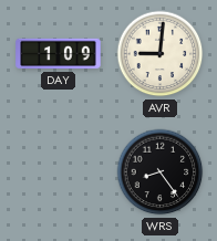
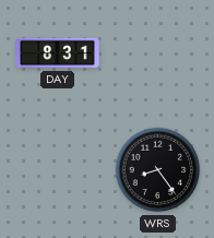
DAY: 1:09 -> 8:31 (58, 53)
AVR: 9:01 -> none (161, 54)
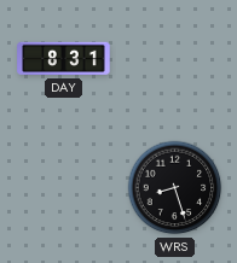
WRS: 8:24 -> 8:27 (175, 188)
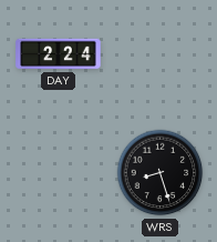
DAY: 8:31 -> 2:24 (59, 54)
